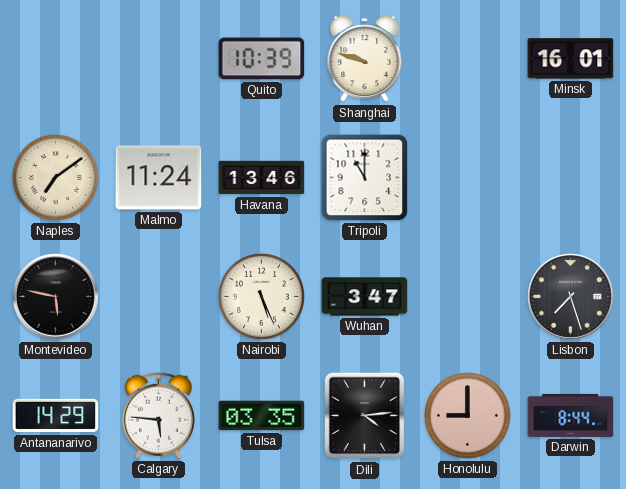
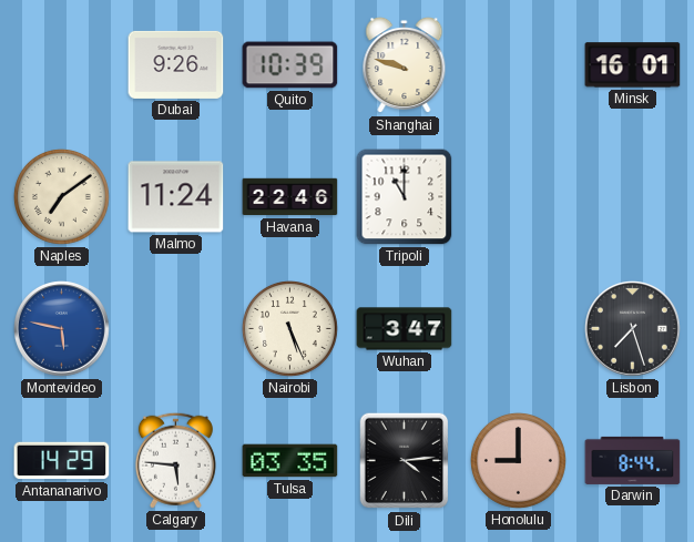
Dubai: none -> 9:26 (176, 64)
Havana: 13:46 -> 22:46 (290, 197)
Montevideo dial: black -> blue (62, 329)
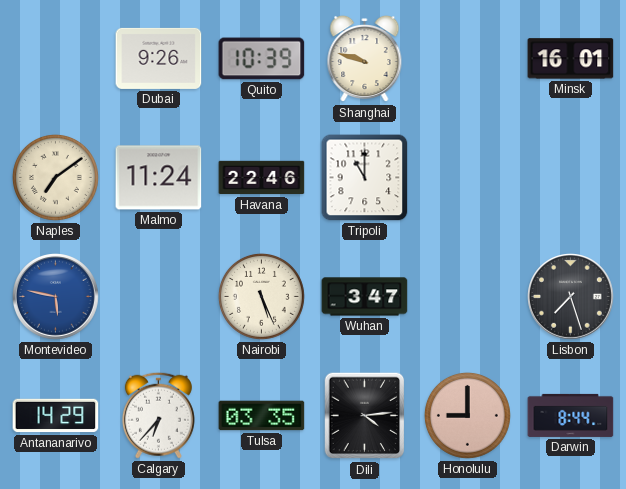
Calgary: 5:46 -> 6:37 (158, 415)
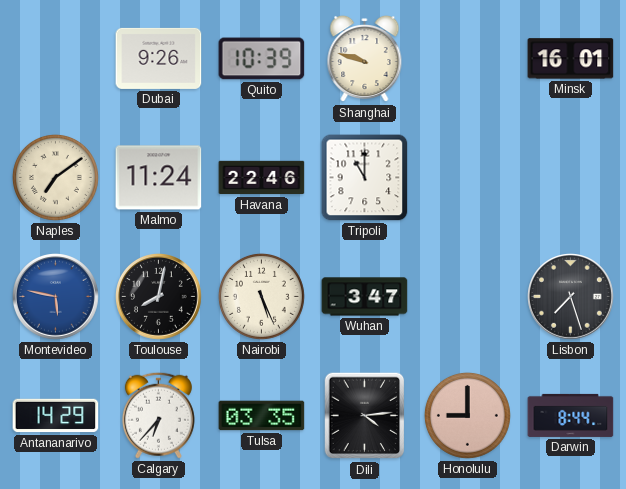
Toulouse: none -> 8:02 (159, 297)
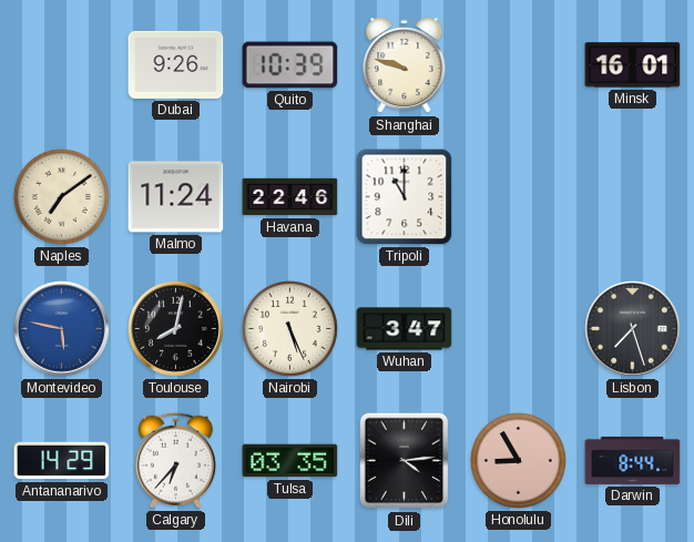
Honolulu: 9:00 -> 8:55 (518, 460)
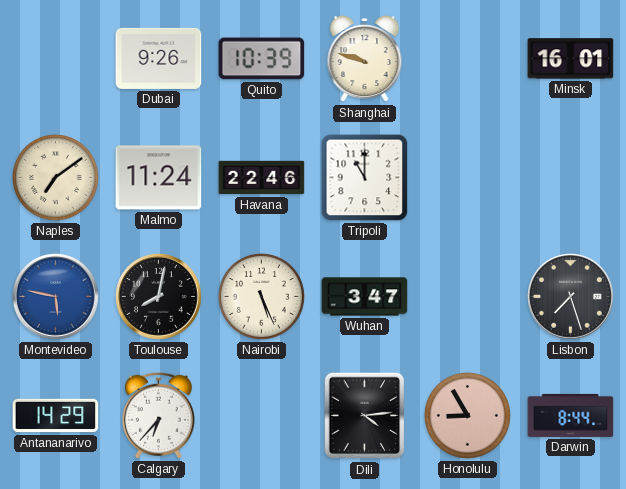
Tulsa: 03:35 -> none (290, 461)
